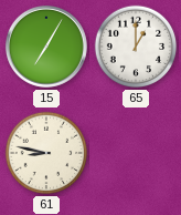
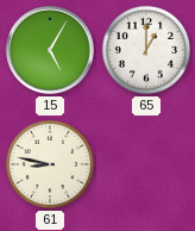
15: 7:05 -> 5:05 (50, 50)
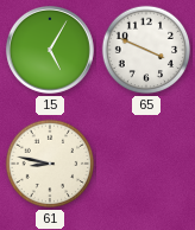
65: 1:00 -> 3:49 (146, 50)
